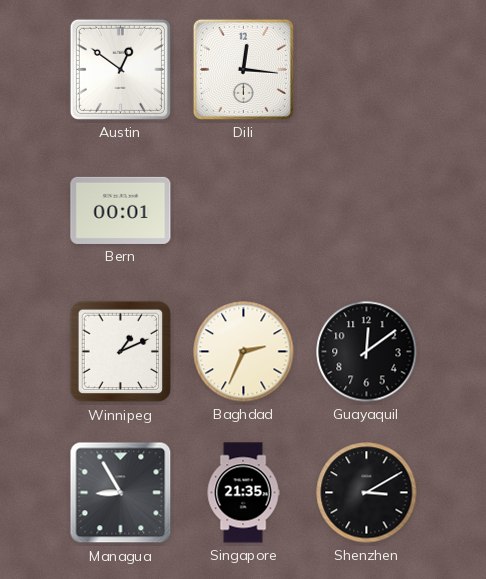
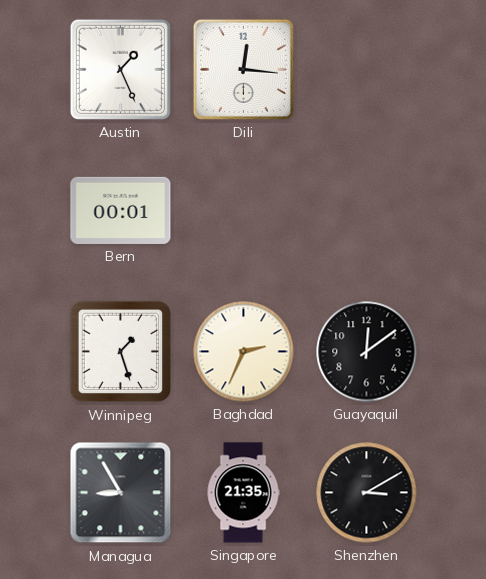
Austin: 12:51 -> 1:26 (120, 69)
Winnipeg: 1:11 -> 1:27 (121, 352)
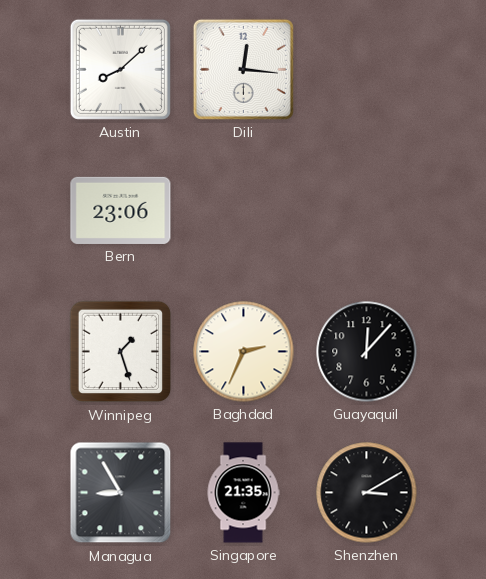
Austin: 1:26 -> 8:08 (120, 69)
Bern: 00:01 -> 23:06 (121, 210)
Guayaquil: 12:09 -> 12:07 (367, 352)
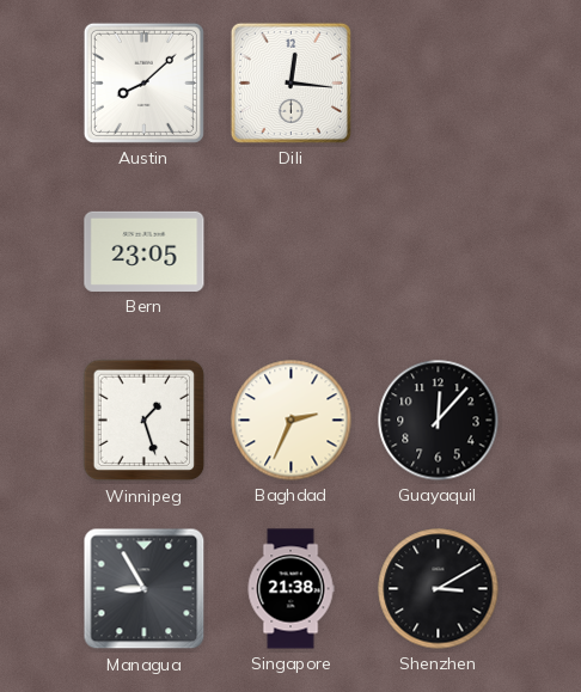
Bern: 23:06 -> 23:05 (145, 251)
Singapore: 21:35 -> 21:38 (290, 589)
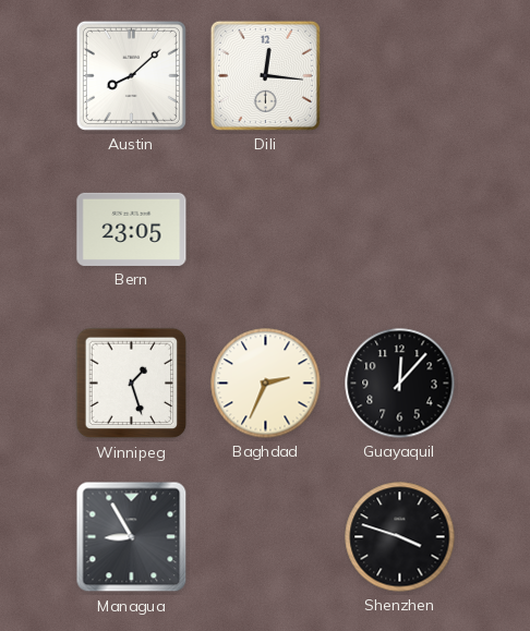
Singapore: 21:38 -> none (290, 589)
Shenzhen: 3:10 -> 3:48 (400, 537)
